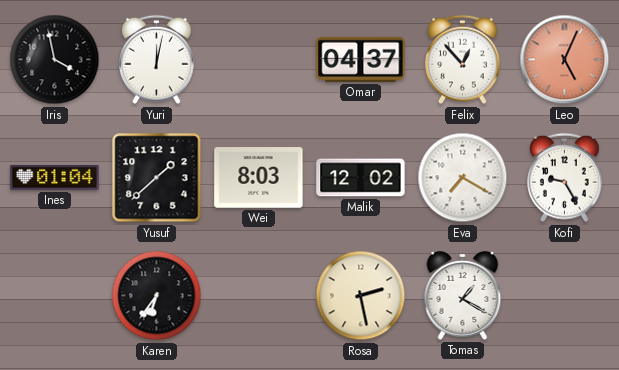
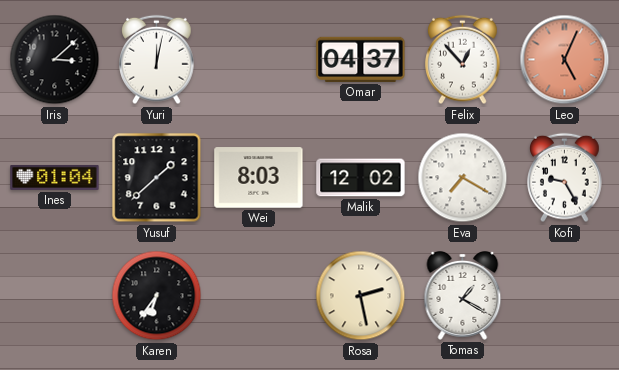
Iris: 3:58 -> 3:08 (55, 60)
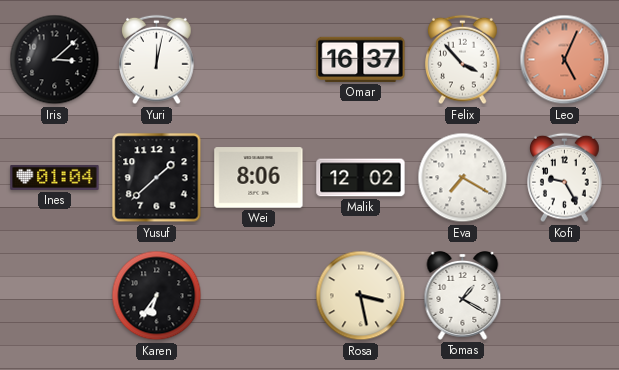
Omar: 04:37 -> 16:37 (361, 59)
Felix: 12:53 -> 3:53 (463, 60)
Wei: 8:03 -> 8:06 (259, 178)
Rosa: 2:28 -> 3:28 (361, 296)
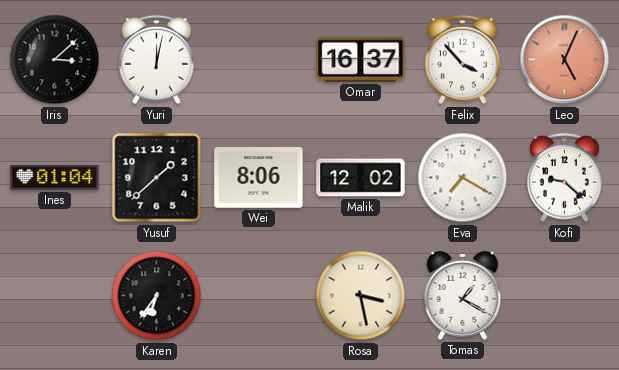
Kofi: 9:25 -> 9:22 (565, 178)
